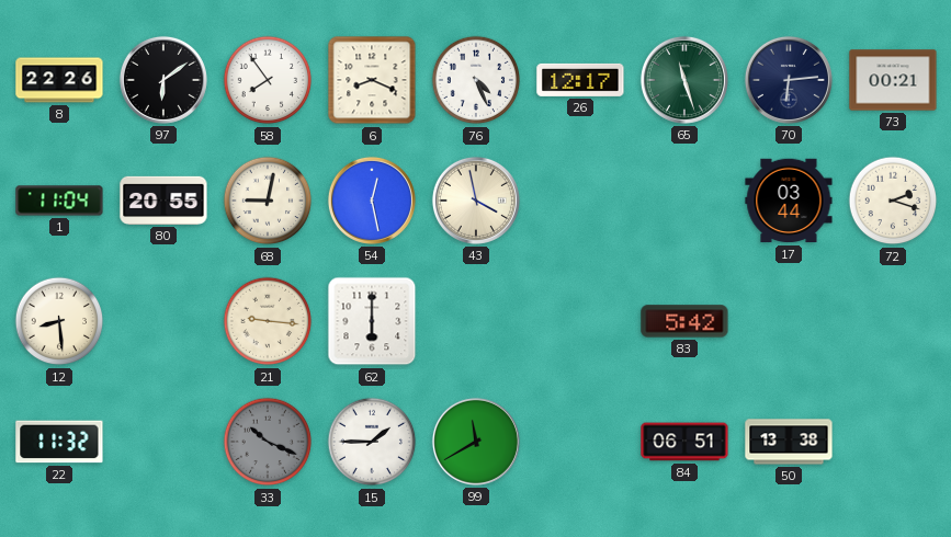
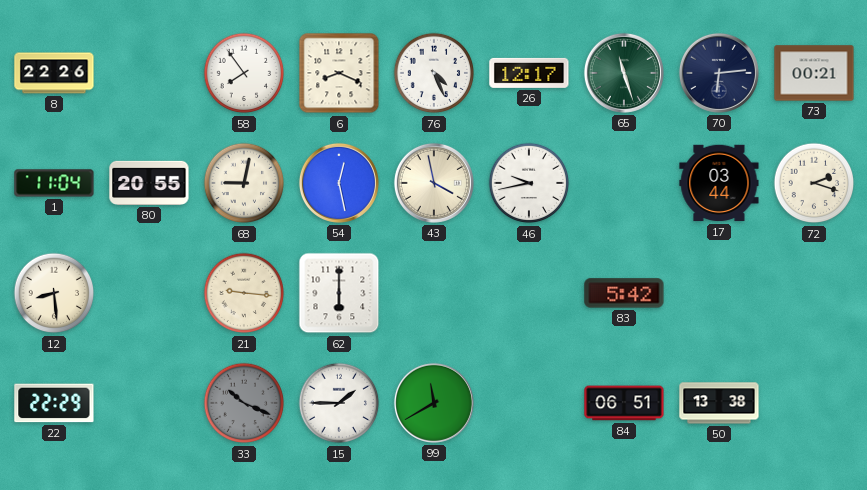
97: 6:09 -> none (163, 80)
46: none -> 9:43 (529, 183)
22: 11:32 -> 22:29 (54, 403)
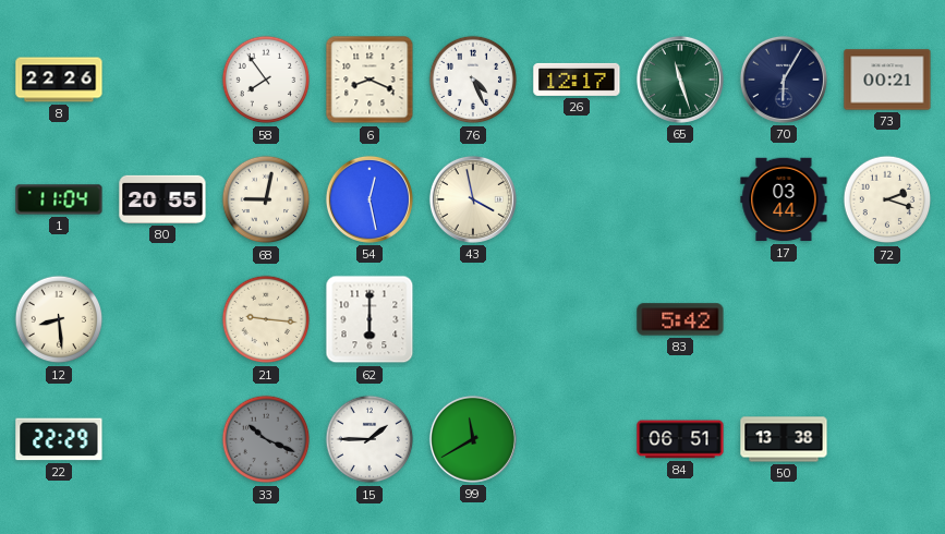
70: 6:14 -> 6:05 (784, 80)
46: 9:43 -> none (529, 183)
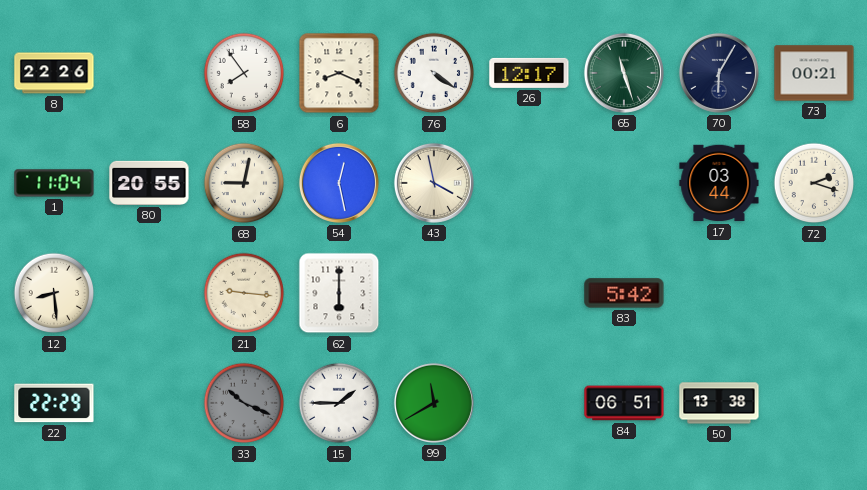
76: 4:26 -> 4:21 (434, 73)
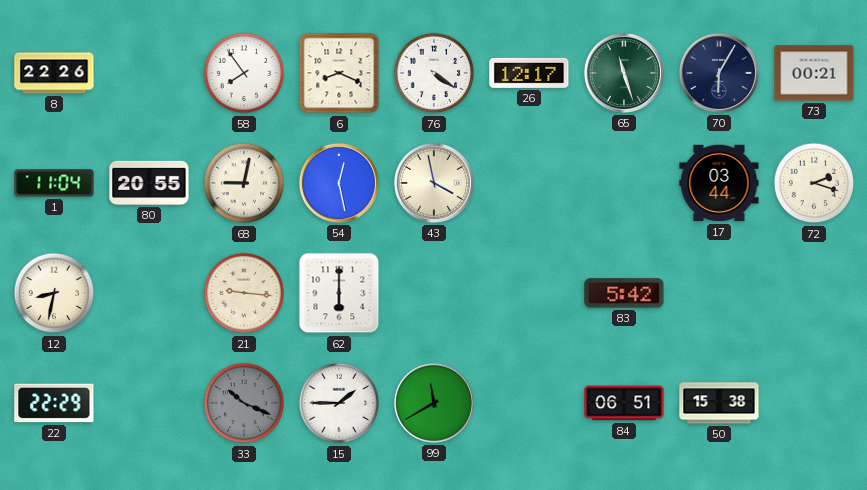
12: 8:29 -> 8:32 (54, 293)
50: 13:38 -> 15:38 (719, 403)
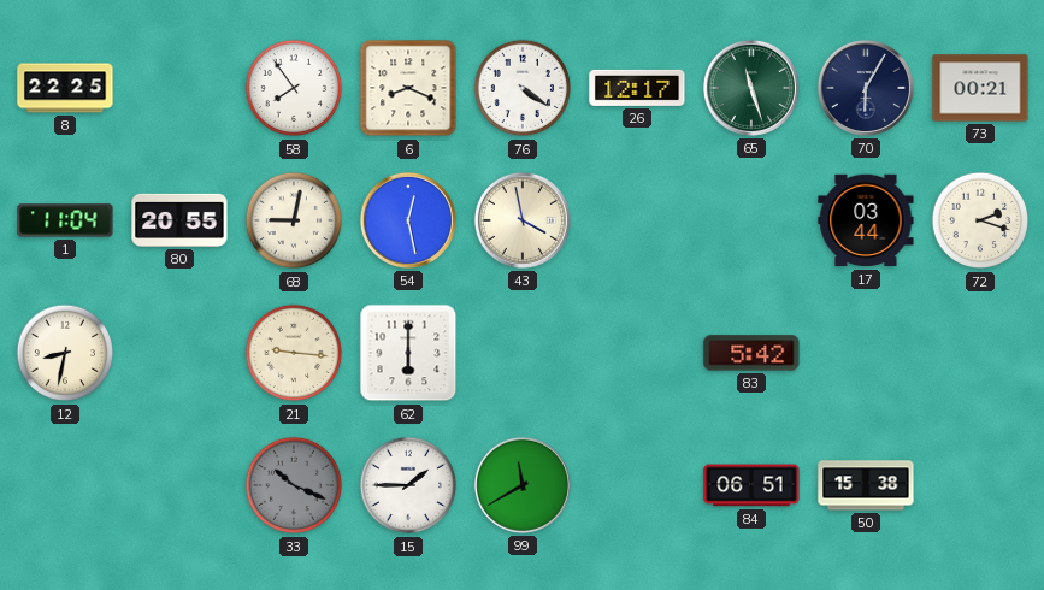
8: 22:26 -> 22:25 (65, 88)
22: 22:29 -> none (54, 403)
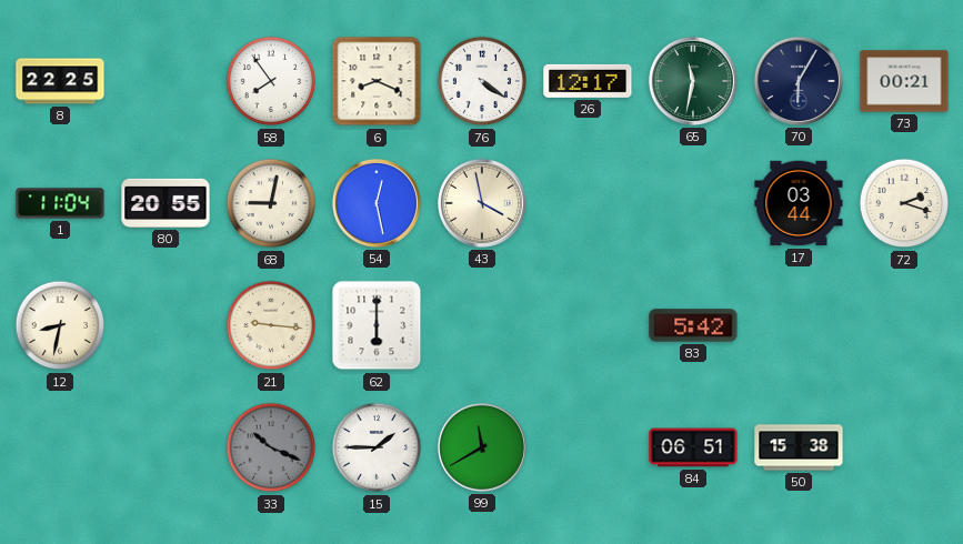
65: 11:27 -> 11:32 (693, 81)
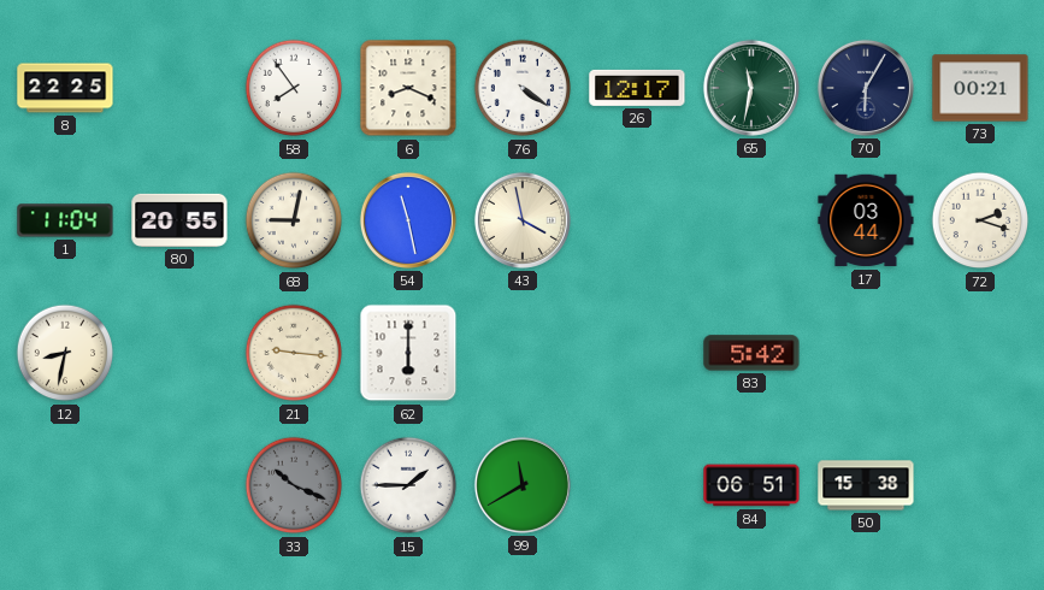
54: 12:28 -> 11:28 (408, 220)
